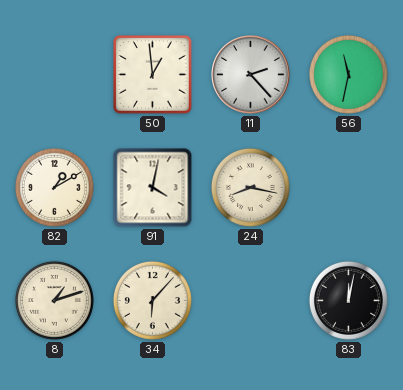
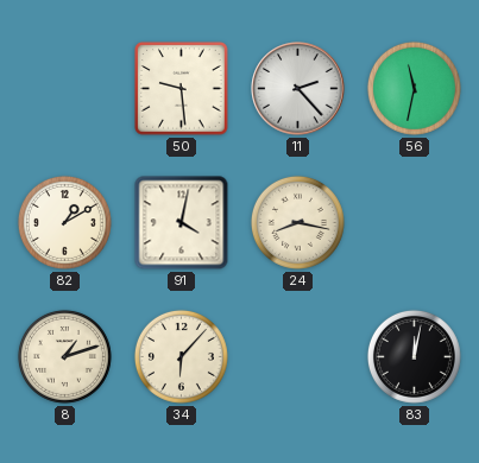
50: 12:59 -> 9:29 (182, 89)
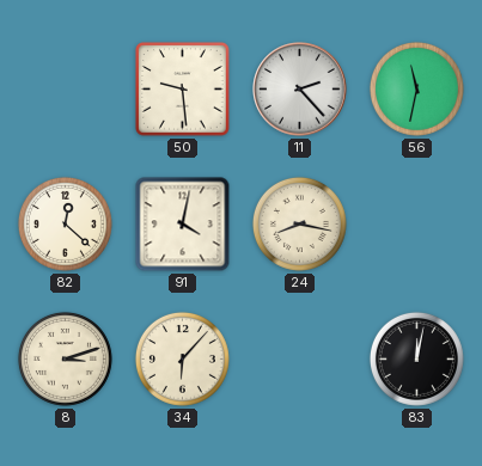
82: 1:10 -> 12:22 (65, 223)
8: 1:12 -> 3:12 (65, 358)
